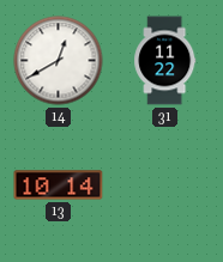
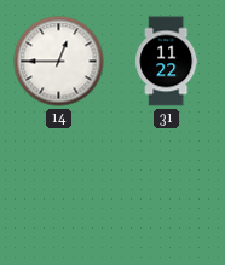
14: 12:40 -> 12:45 (59, 62)
13: 10:14 -> none (59, 185)
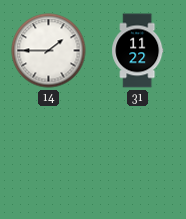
14: 12:45 -> 1:45 (49, 51)
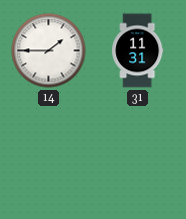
31: 11:22 -> 11:31 (138, 51)
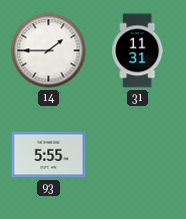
93: none -> 5:55 (49, 155)
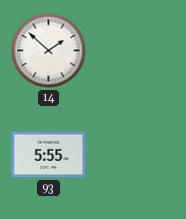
14: 1:45 -> 1:52 (49, 51)
31: 11:31 -> none (138, 51)
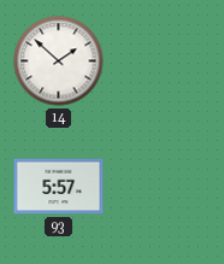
93: 5:55 -> 5:57 (59, 187)
